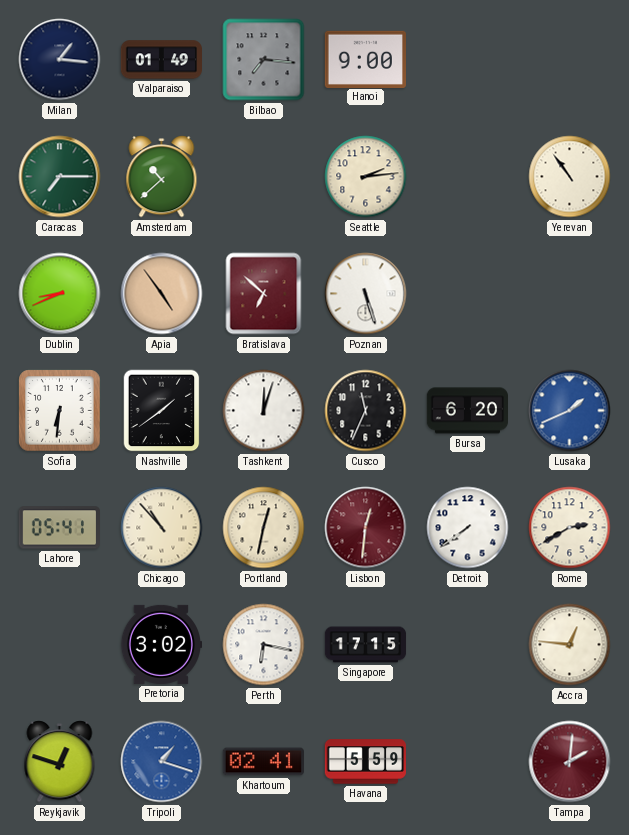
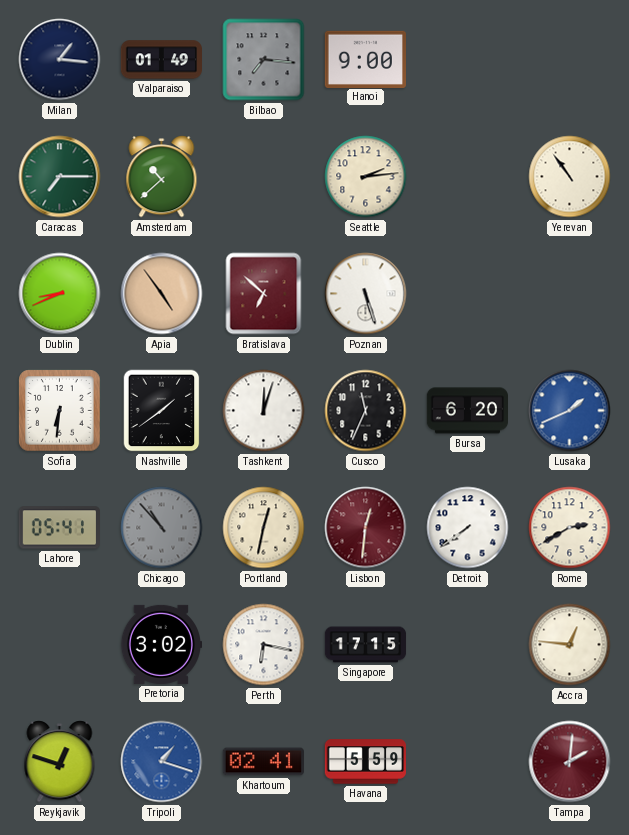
Chicago dial: cream -> grey (162, 528)
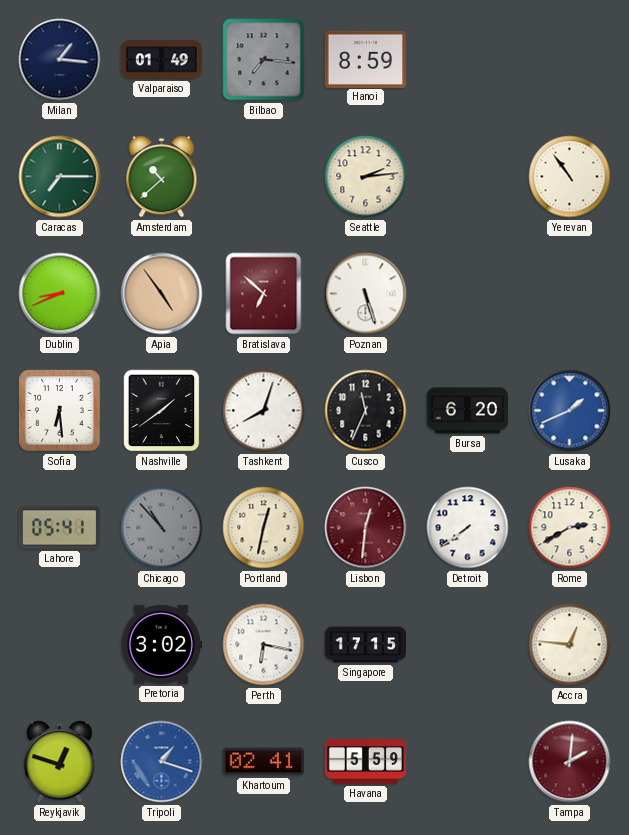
Hanoi: 9:00 -> 8:59 (365, 59)
Sofia: 6:31 -> 6:29 (60, 411)
Tashkent: 12:03 -> 8:03 (264, 411)
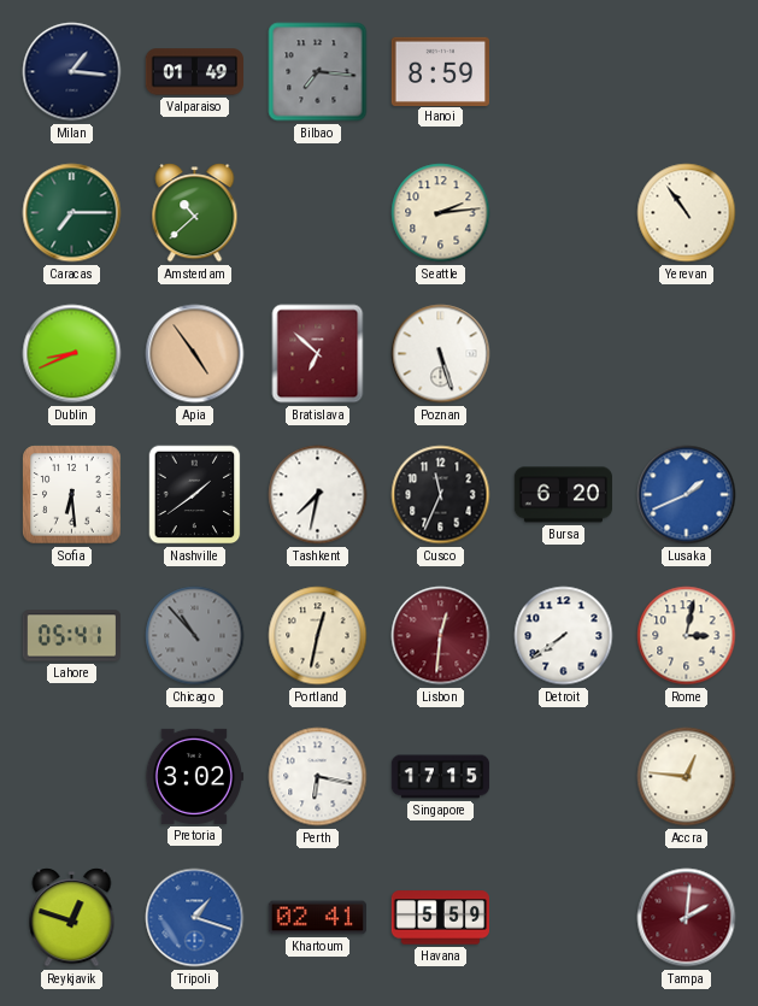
Tashkent: 8:03 -> 7:32 (318, 495)
Rome: 2:40 -> 3:02 (687, 636)
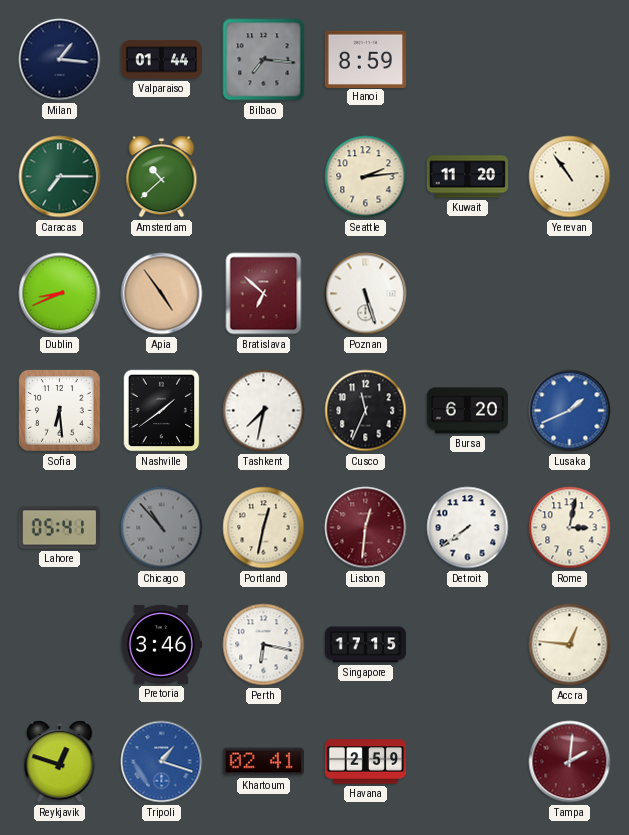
Valparaiso: 01:49 -> 01:44 (161, 60)
Kuwait: none -> 11:20 (468, 177)
Pretoria: 3:02 -> 3:46 (160, 644)
Havana: 5:59 -> 2:59 (365, 762)
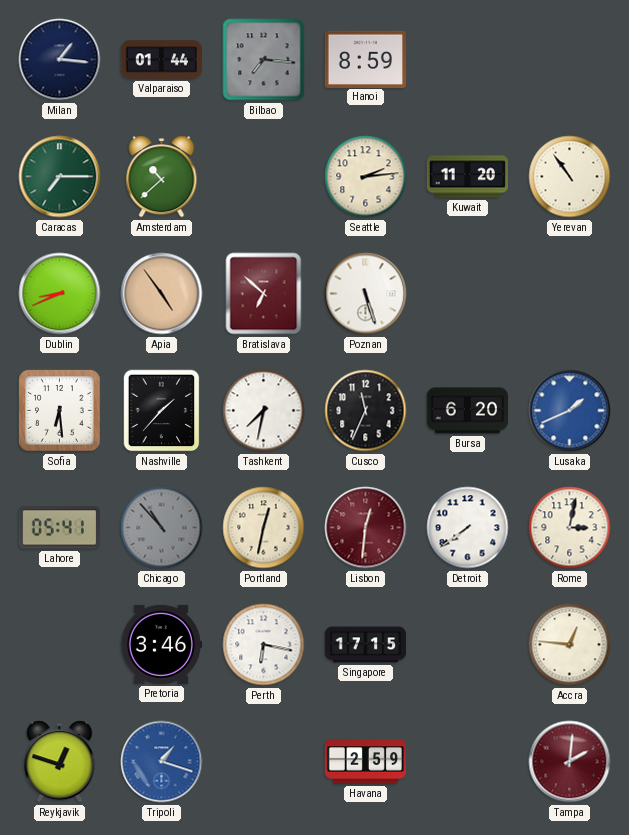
Nashville: 1:39 -> 1:37 (162, 411)
Khartoum: 02:41 -> none (263, 762)
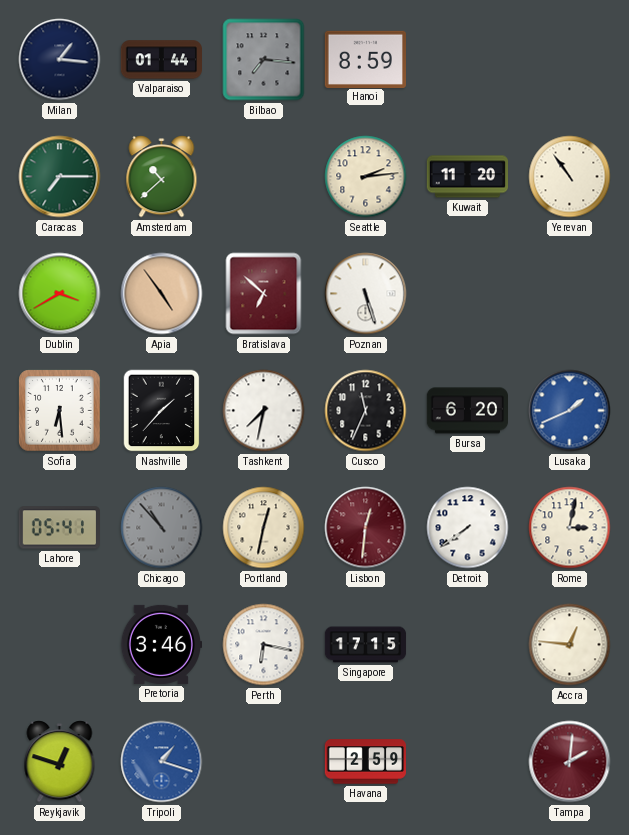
Dublin: 8:41 -> 3:40 (60, 294)
